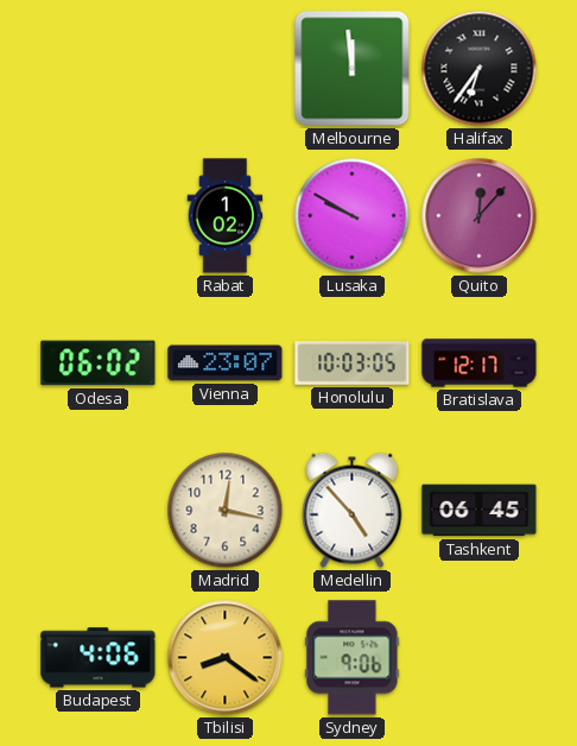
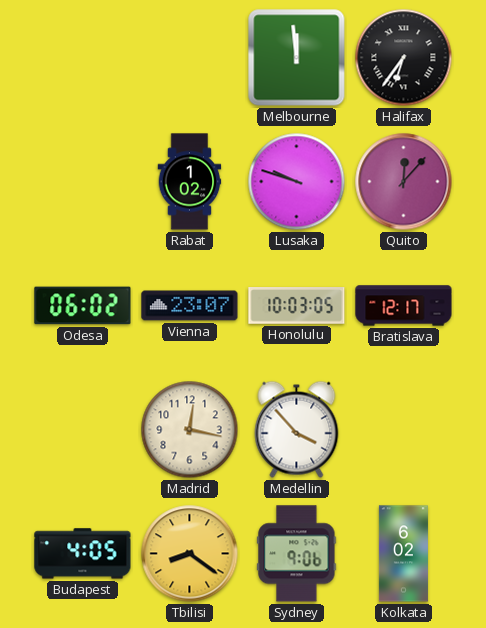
Lusaka: 9:50 -> 9:48 (297, 182)
Medellin: 4:53 -> 3:53 (297, 429)
Tashkent: 06:45 -> none (480, 511)
Budapest: 4:06 -> 4:05 (83, 554)
Kolkata: none -> 6:02 (403, 554)
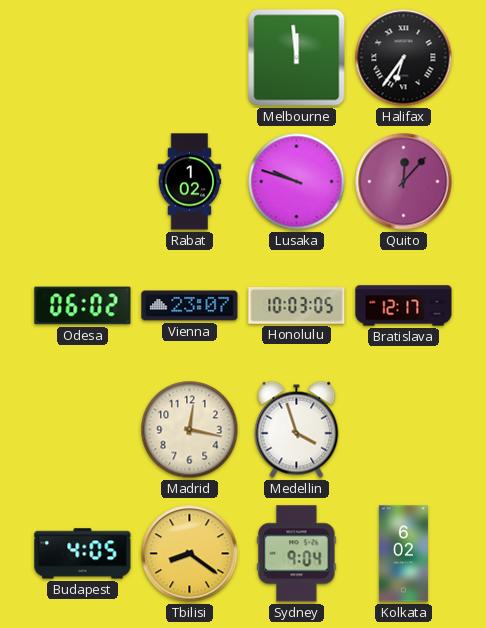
Medellin: 3:53 -> 3:57 (297, 429)
Sydney: 9:06 -> 9:04 (297, 554)
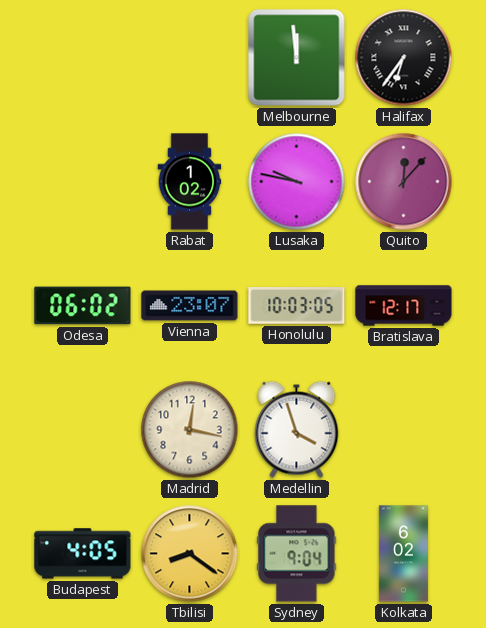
Lusaka: 9:48 -> 9:47 (297, 182)
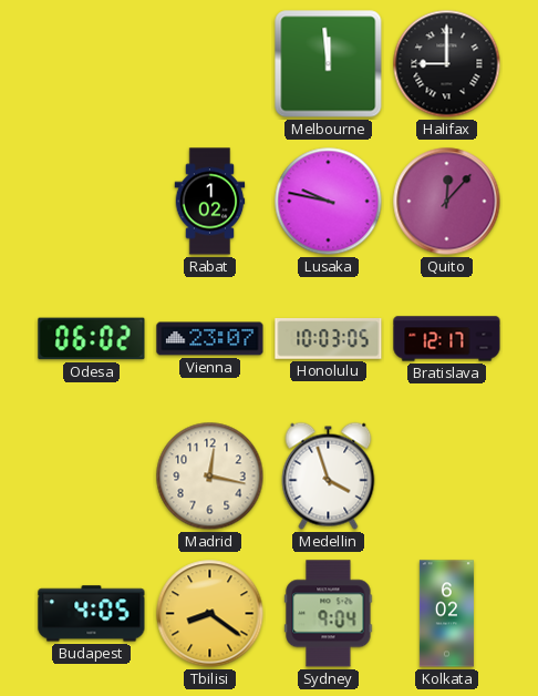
Halifax: 6:36 -> 9:00 (447, 64)
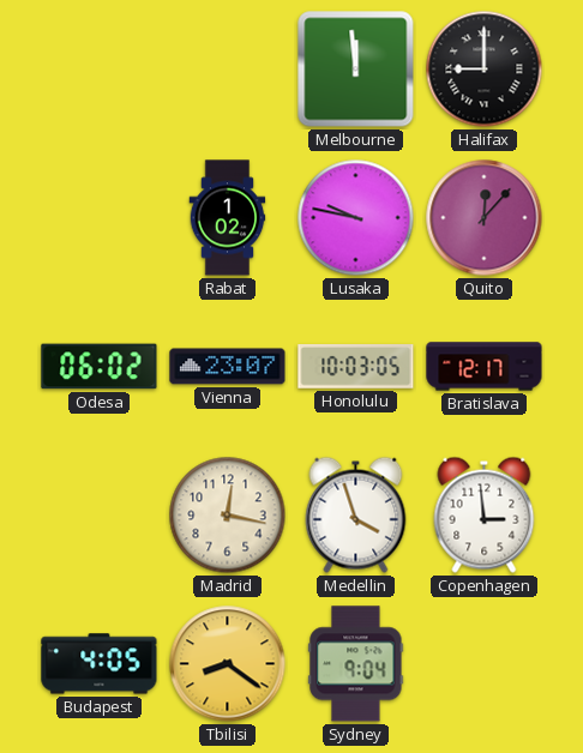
Copenhagen: none -> 2:59 (485, 514)
Kolkata: 6:02 -> none (446, 614)
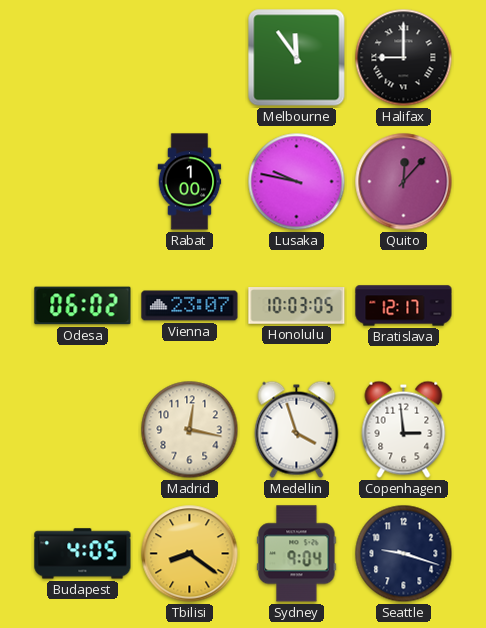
Melbourne: 11:59 -> 11:54 (297, 58)
Rabat: 1:02 -> 1:00 (190, 182)
Seattle: none -> 9:18 (404, 554)
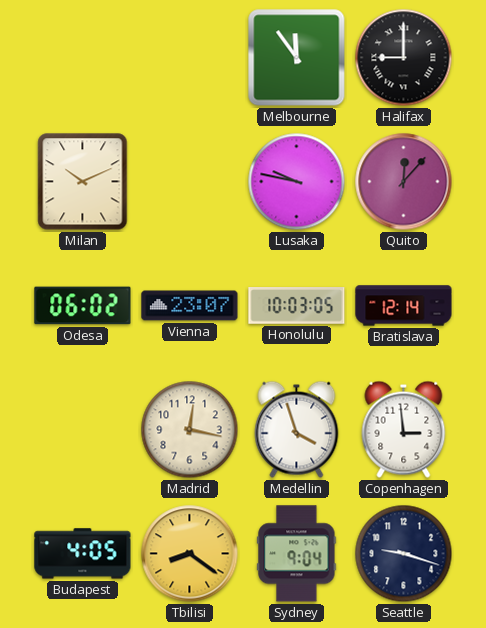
Milan: none -> 10:11 (83, 182)
Rabat: 1:00 -> none (190, 182)
Bratislava: 12:17 -> 12:14 (404, 306)
